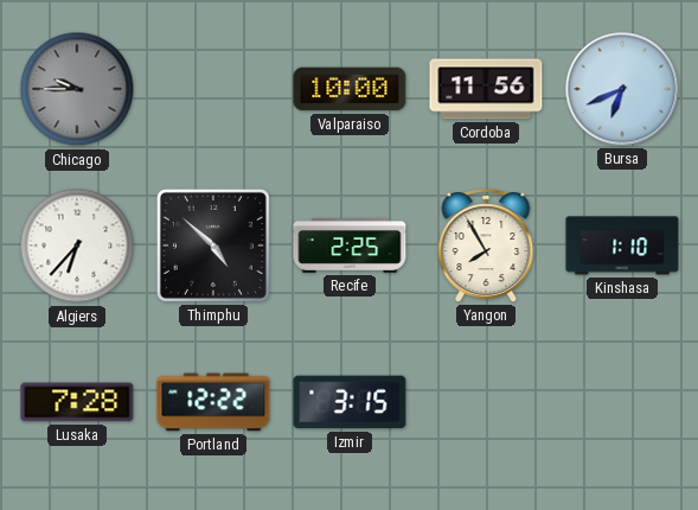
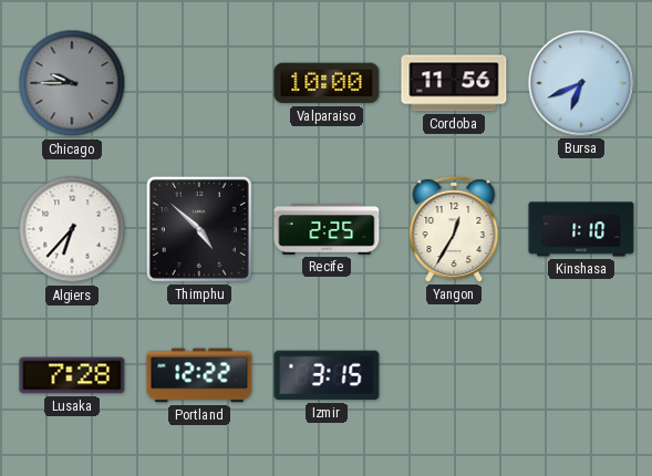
Yangon: 7:55 -> 12:35 (454, 229)
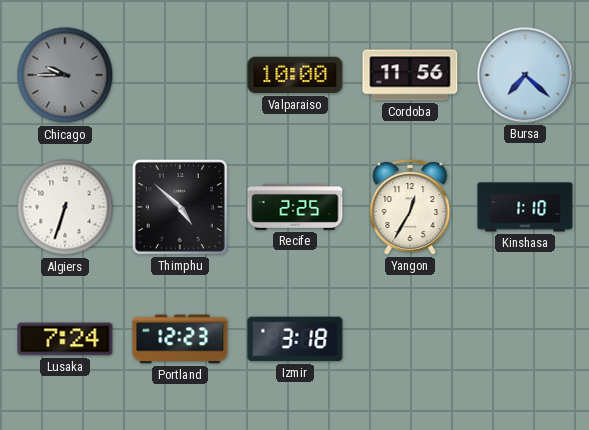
Bursa: 6:41 -> 7:22 (525, 75)
Algiers: 6:37 -> 6:33 (65, 207)
Lusaka: 7:28 -> 7:24 (65, 339)
Portland: 12:22 -> 12:23 (180, 339)
Izmir: 3:15 -> 3:18 (295, 339)
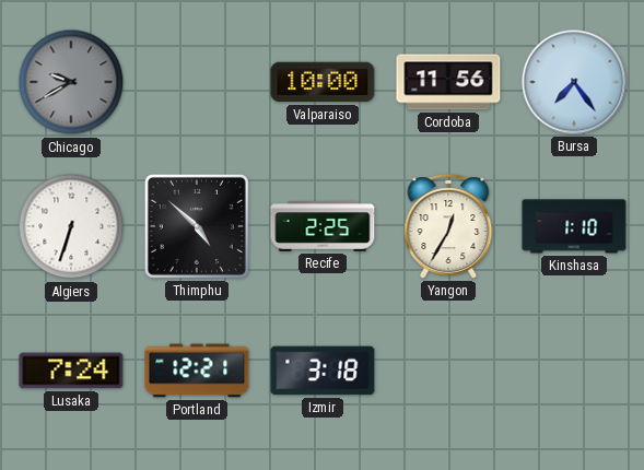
Chicago: 9:45 -> 9:40 (71, 82)
Bursa: 7:22 -> 7:24 (574, 82)
Portland: 12:23 -> 12:21 (197, 371)
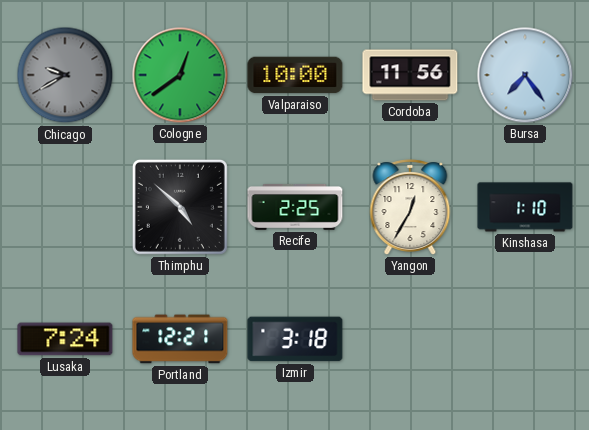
Cologne: none -> 12:39 (180, 75)
Algiers: 6:33 -> none (71, 226)
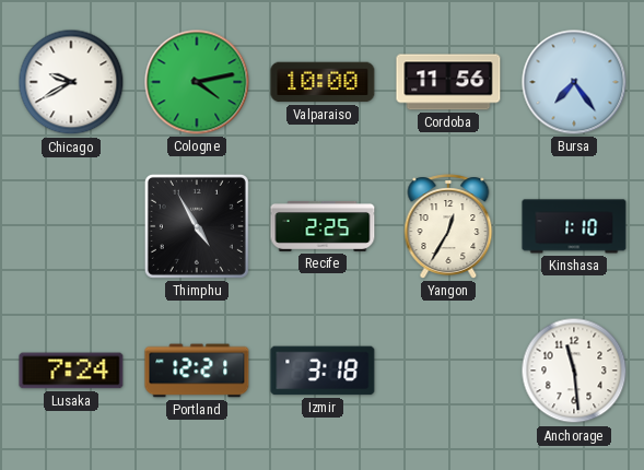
Chicago dial: grey -> white (71, 82)
Cologne: 12:39 -> 4:13 (197, 82)
Thimphu: 4:52 -> 4:55 (197, 226)
Anchorage: none -> 11:29 (574, 371)
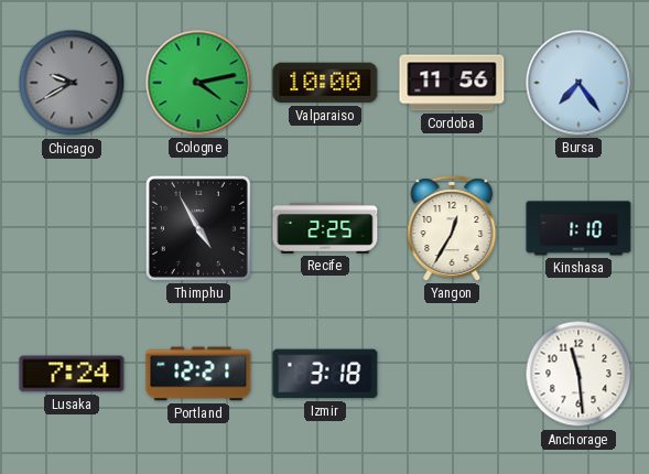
Chicago dial: white -> grey (72, 83)
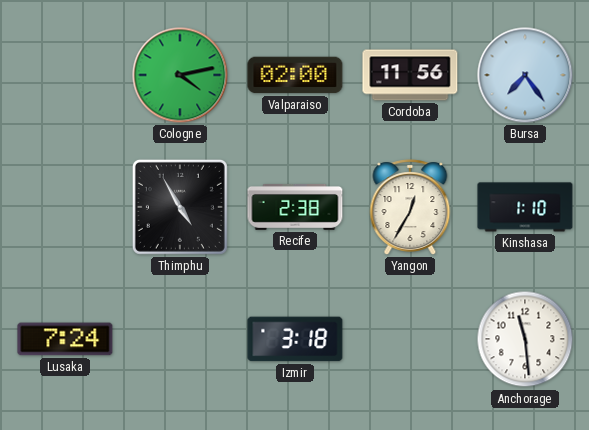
Chicago: 9:40 -> none (72, 83)
Valparaiso: 10:00 -> 02:00 (295, 75)
Recife: 2:25 -> 2:38 (295, 207)
Portland: 12:21 -> none (198, 374)
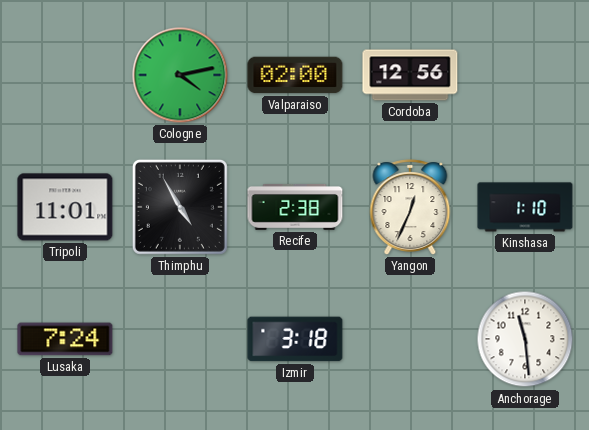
Cordoba: 11:56 -> 12:56 (410, 75)
Bursa: 7:24 -> none (525, 75)
Tripoli: none -> 11:01 (65, 207)
Yangon: 12:35 -> 12:34 (410, 207)
